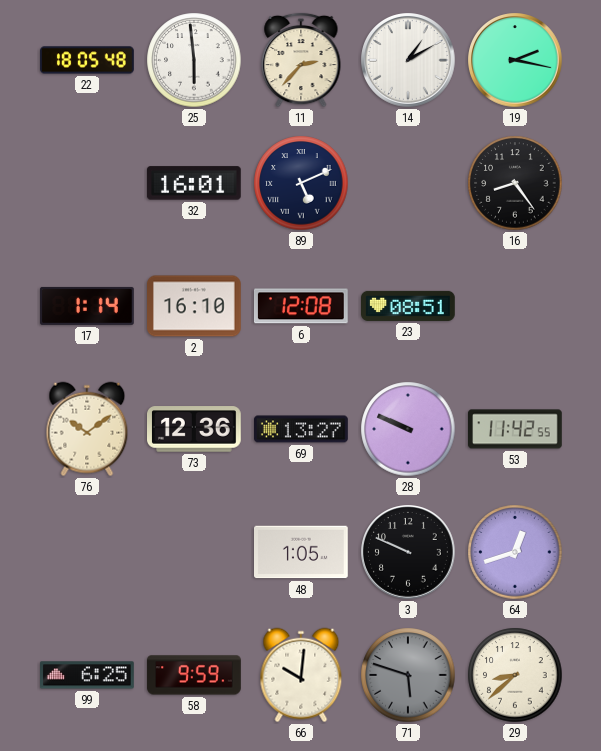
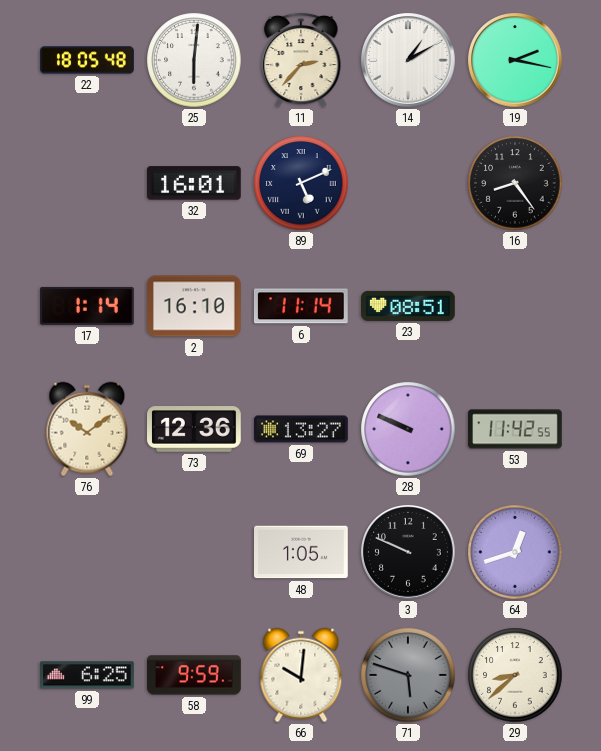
25: 5:59 -> 6:01 (194, 60)
6: 12:08 -> 11:14 (301, 306)
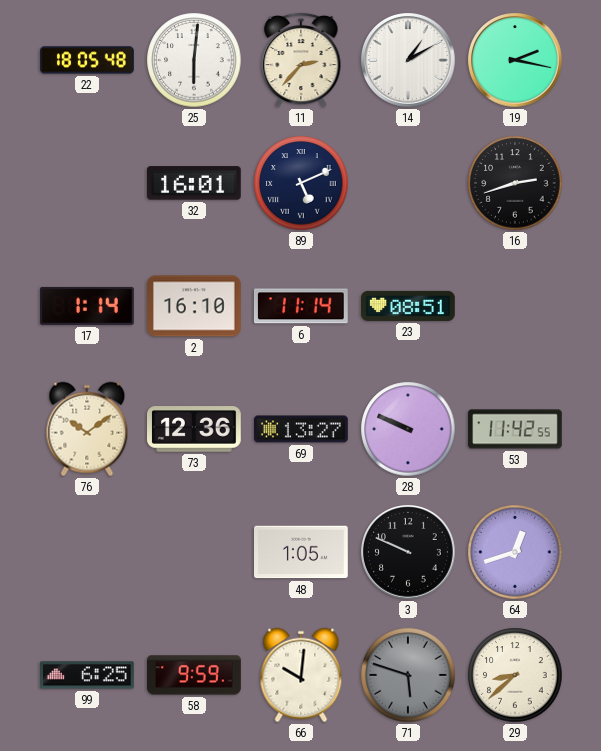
16: 8:24 -> 2:42 (515, 183)
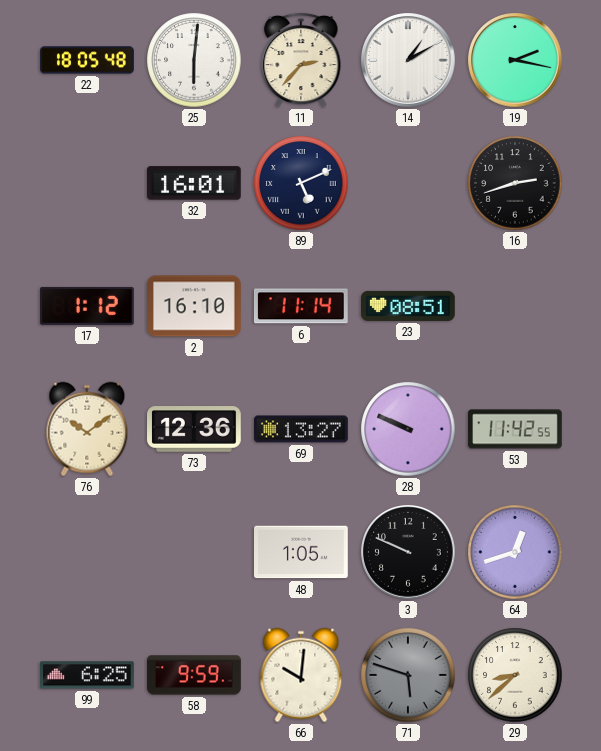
17: 1:14 -> 1:12 (88, 306)
